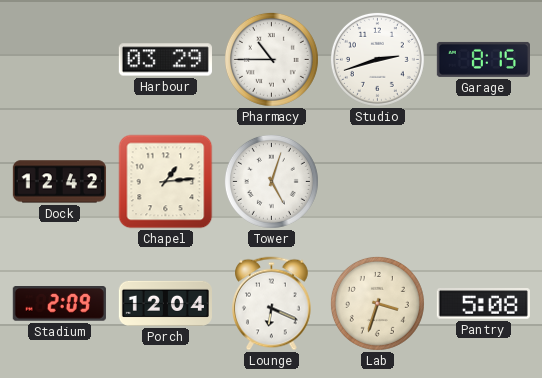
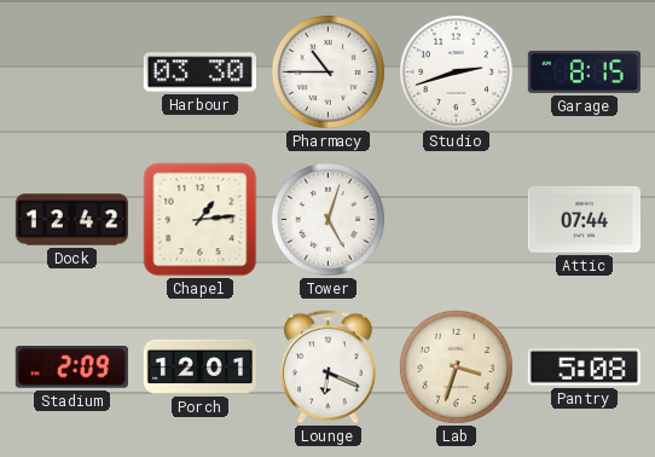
Harbour: 03:29 -> 03:30 (199, 73)
Attic: none -> 07:44 (584, 219)
Porch: 12:04 -> 12:01 (199, 366)
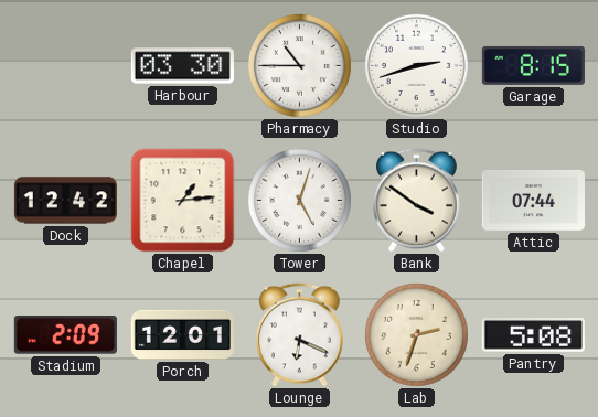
Bank: none -> 3:51 (417, 201)
Lab: 3:33 -> 2:33 (416, 334)
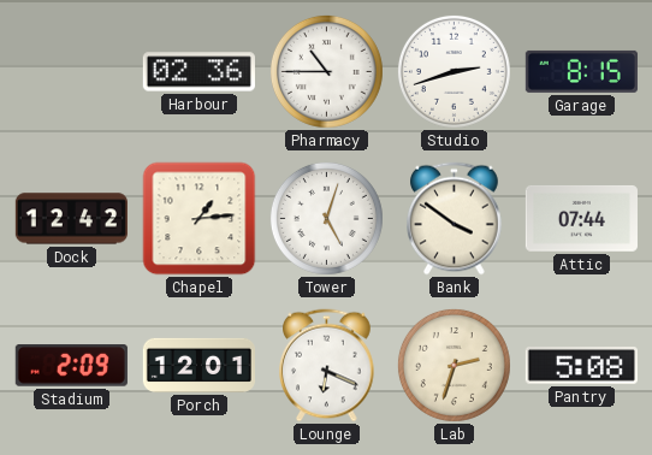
Harbour: 03:30 -> 02:36 (198, 72)
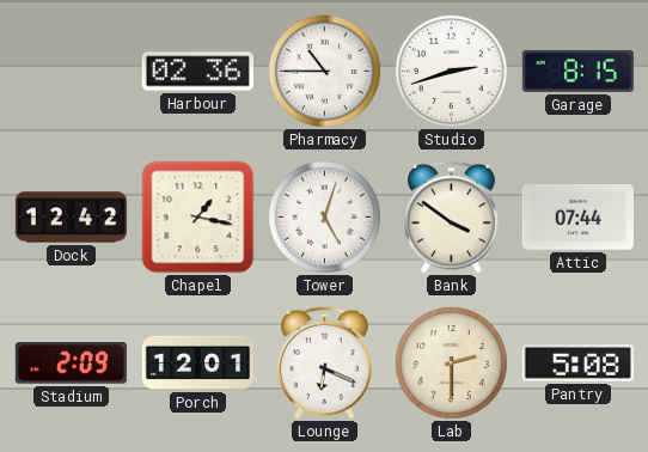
Chapel: 1:14 -> 1:17 (198, 218)
Lab: 2:33 -> 2:30 (451, 362)
